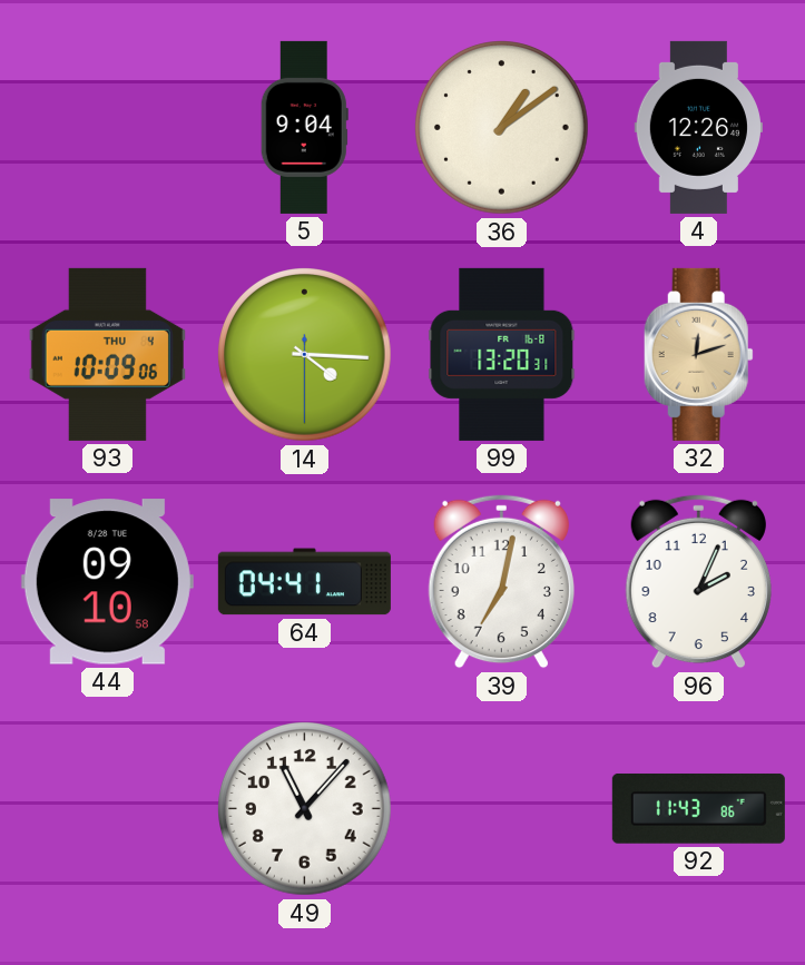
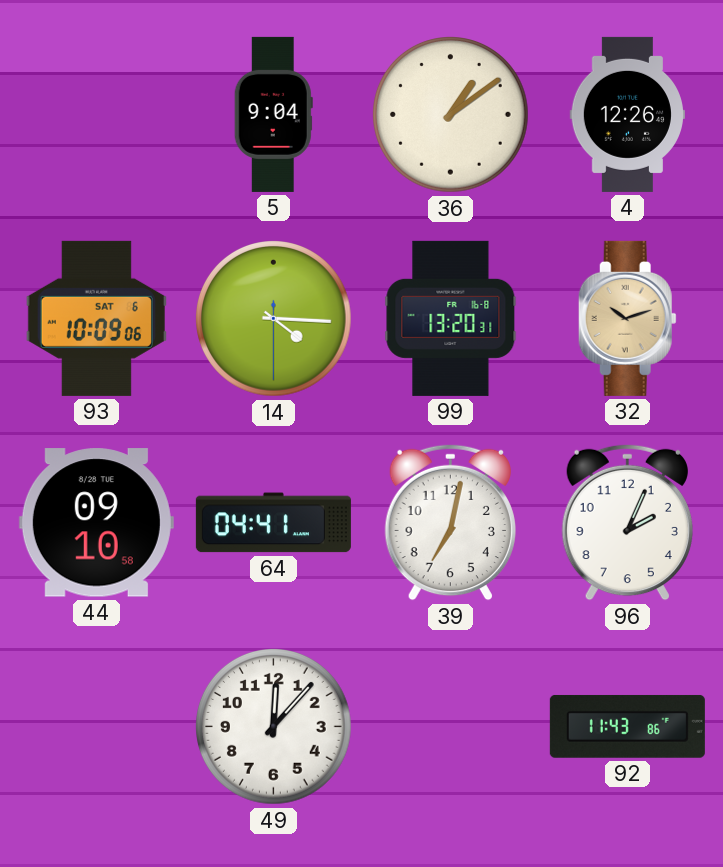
93 date: THU 4 -> SAT 6 (96, 318)
32: 12:12 -> 10:12 (627, 318)
49: 11:07 -> 12:07 (274, 727)
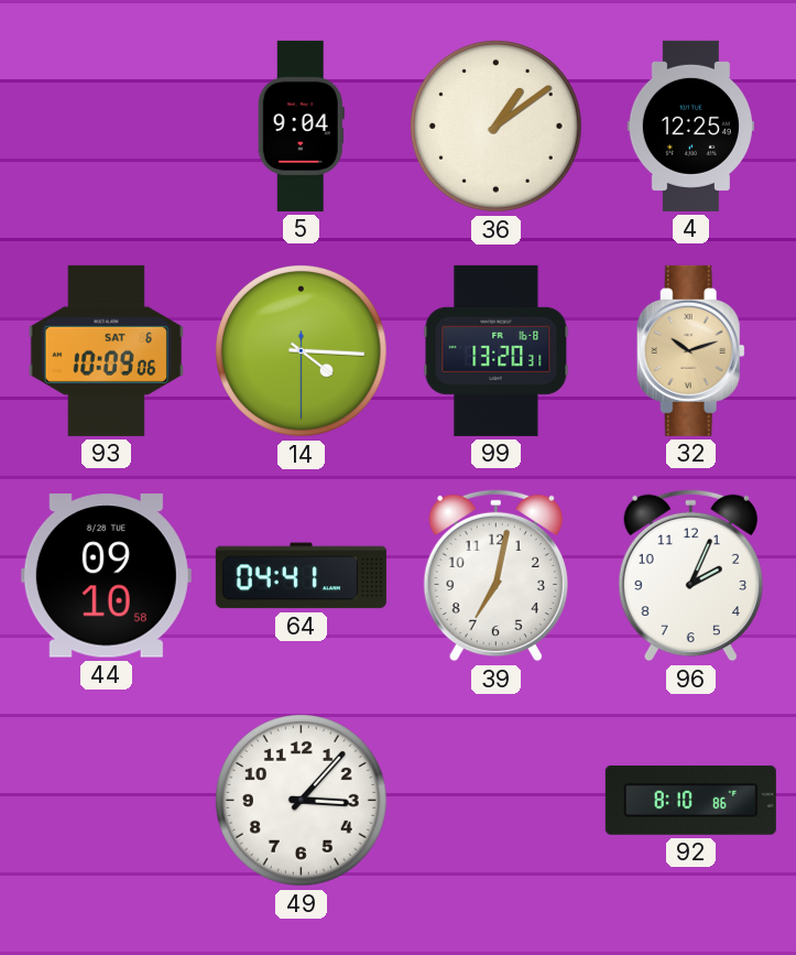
4: 12:26 -> 12:25 (690, 126)
49: 12:07 -> 3:07 (302, 801)
92: 11:43 -> 8:10 (690, 800)
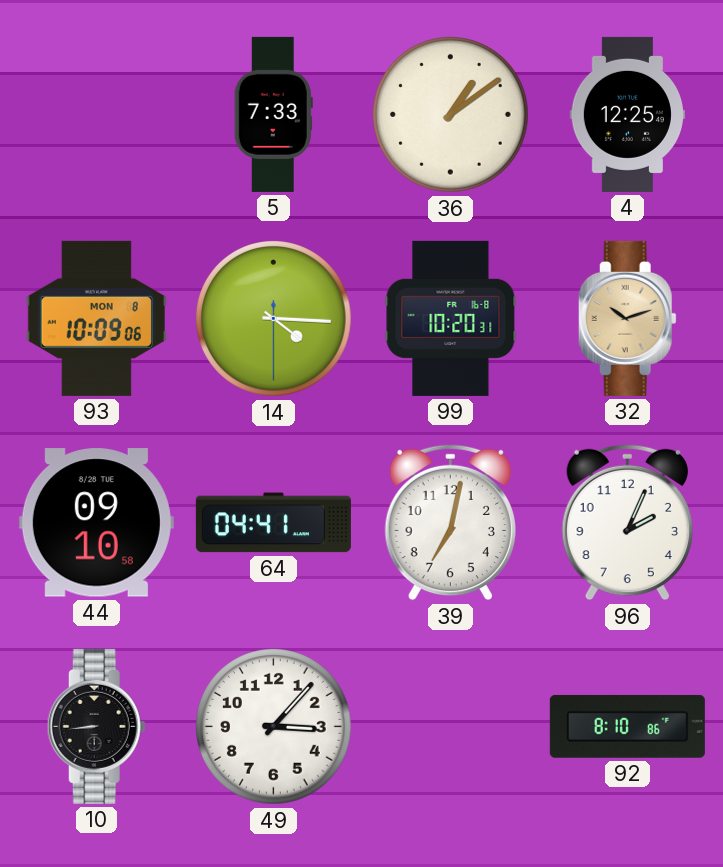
5: 9:04 -> 7:33 (273, 114)
93 date: SAT 6 -> MON 8 (96, 318)
99: 13:20 -> 10:20 (451, 318)
10: none -> 8:44 (96, 726)
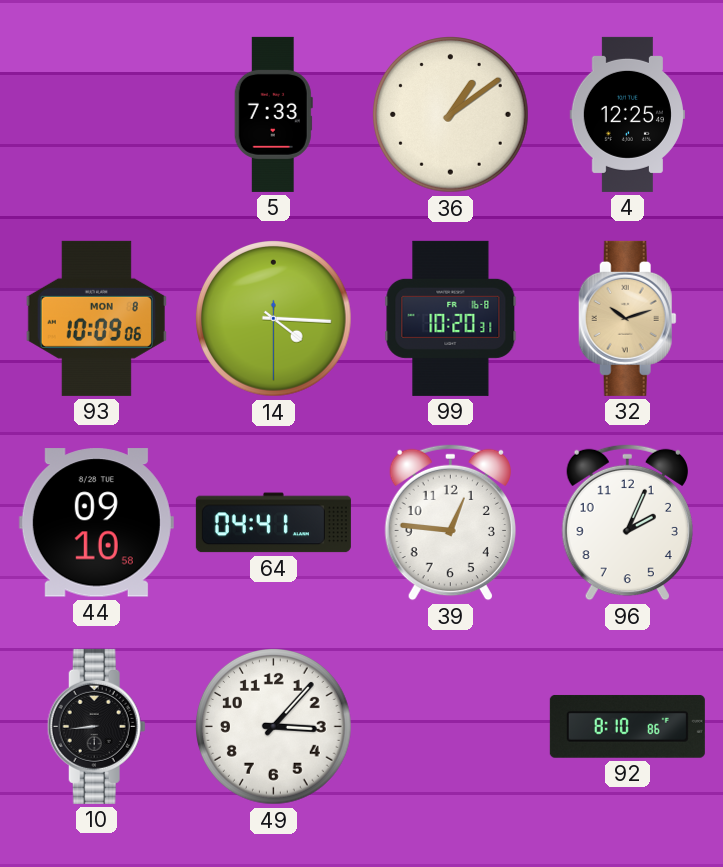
39: 7:02 -> 12:46 (450, 523)
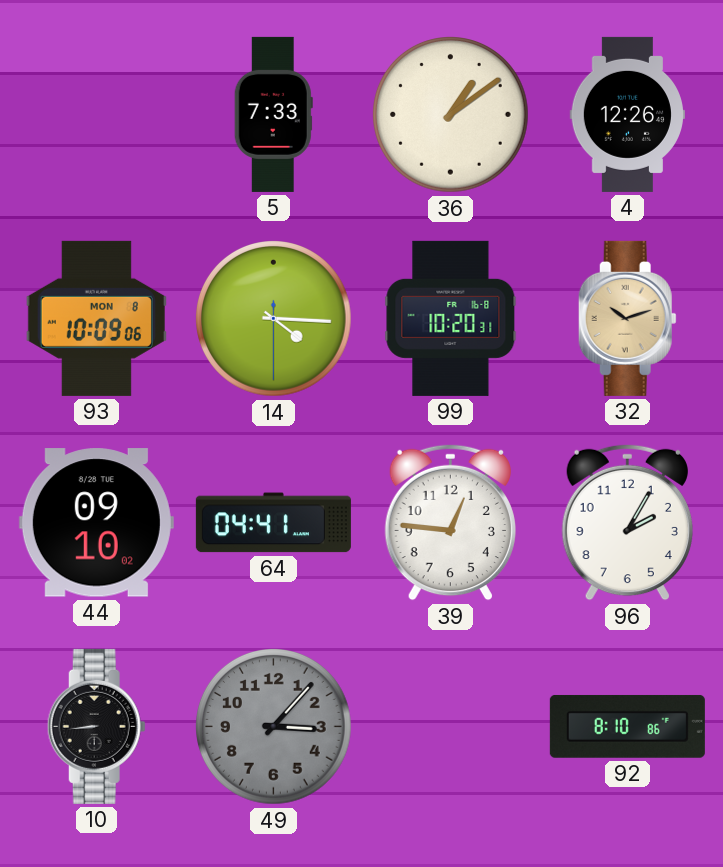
4: 12:25 -> 12:26 (627, 114)
44: 09:10:58 -> 09:10:02 (96, 523)
96: 2:04 -> 2:05 (627, 523)
49 dial: white -> grey (274, 727)
